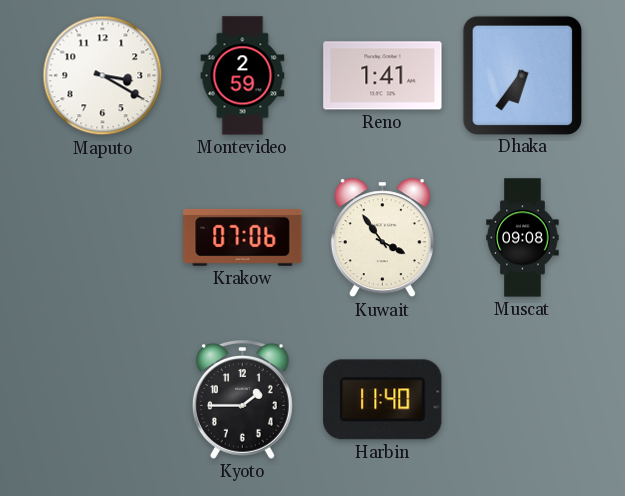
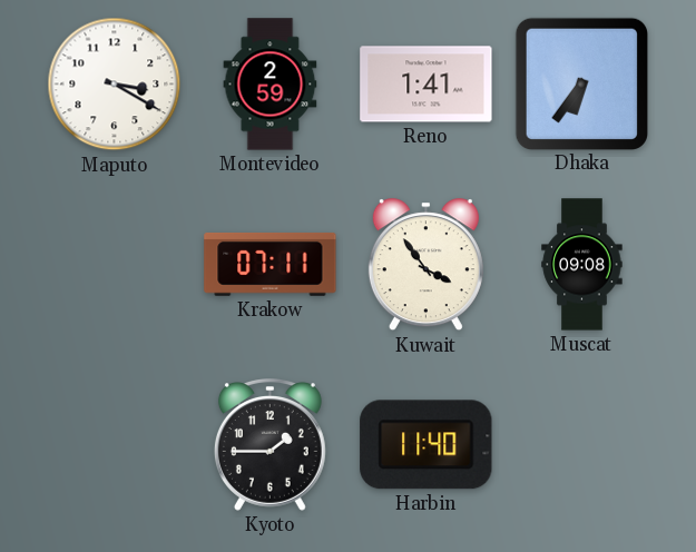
Krakow: 07:06 -> 07:11 (271, 264)
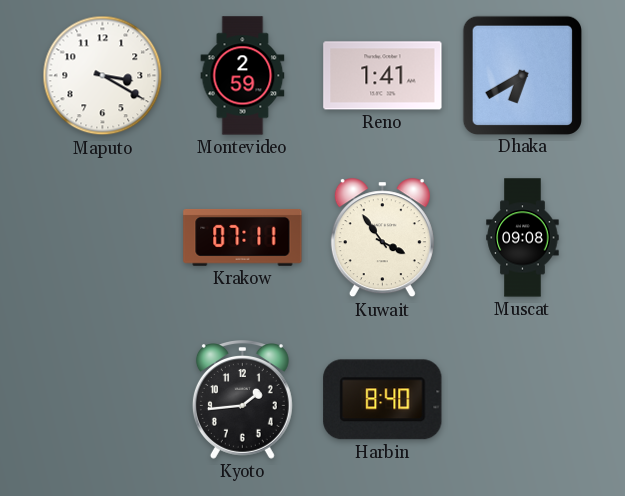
Dhaka: 6:36 -> 6:40 (522, 75)
Kyoto: 1:45 -> 1:44 (242, 400)
Harbin: 11:40 -> 8:40 (383, 400)
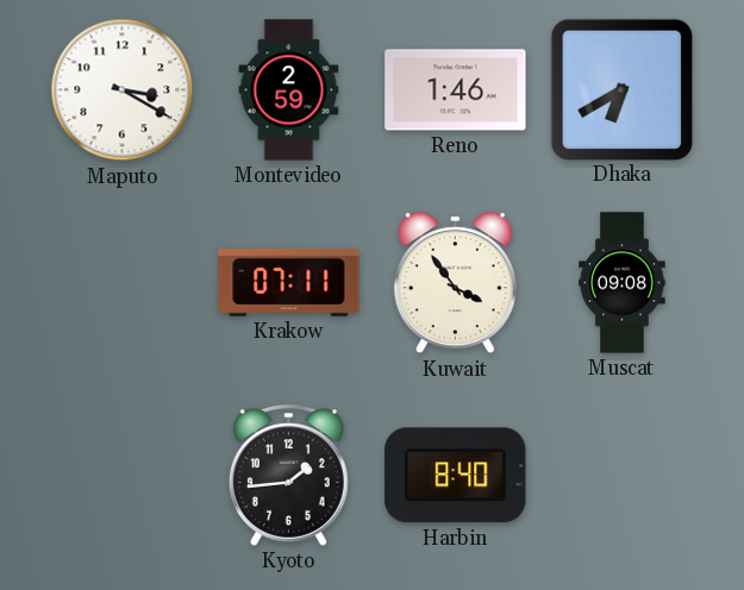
Reno: 1:41 -> 1:46 (456, 90)
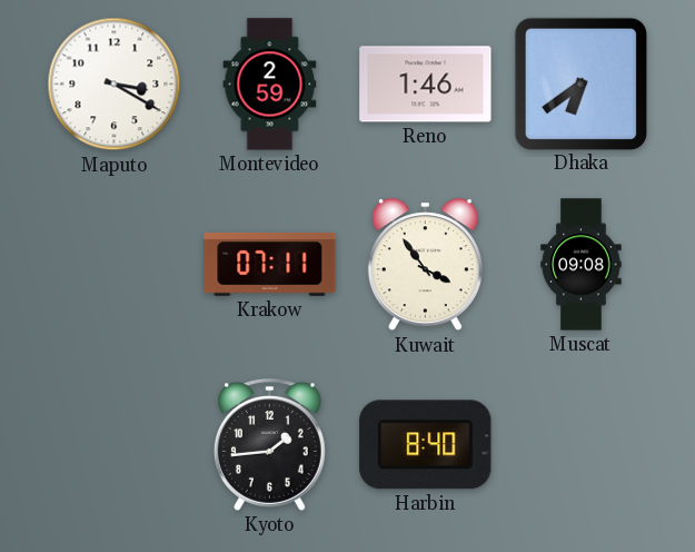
Dhaka: 6:40 -> 6:39 (580, 83)
